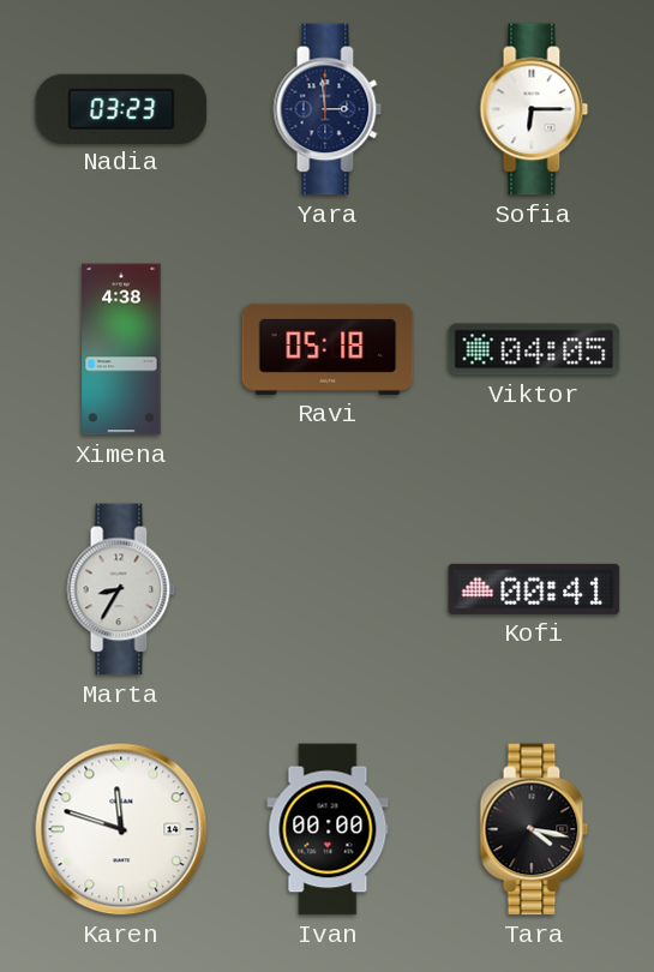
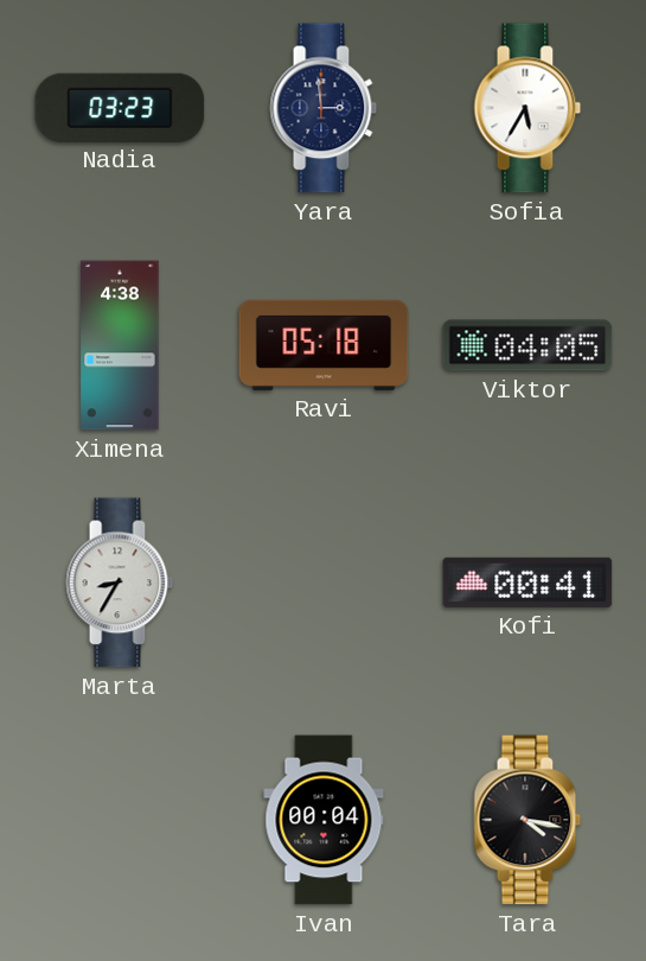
Sofia: 6:15 -> 5:35 (527, 108)
Karen: 11:48 -> none (121, 829)
Ivan: 00:00 -> 00:04 (324, 820)
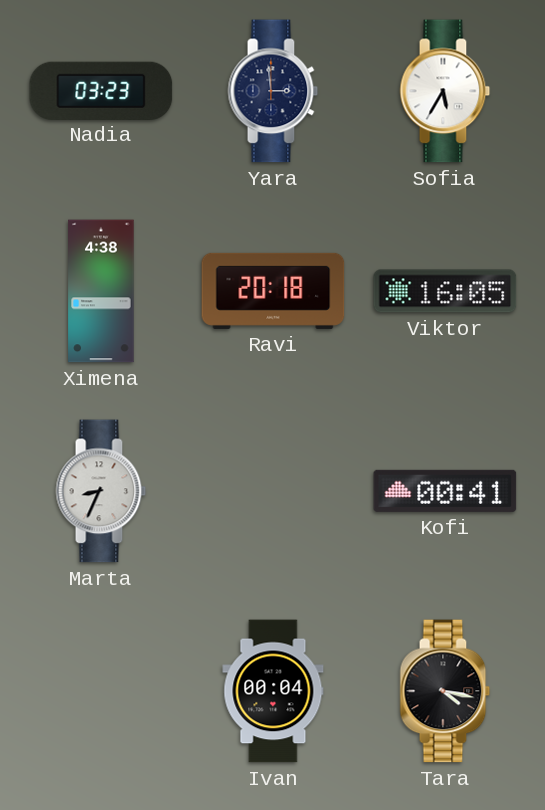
Ravi: 05:18 -> 20:18 (273, 291)
Viktor: 04:05 -> 16:05 (445, 291)
Marta: 8:35 -> 8:34 (101, 491)
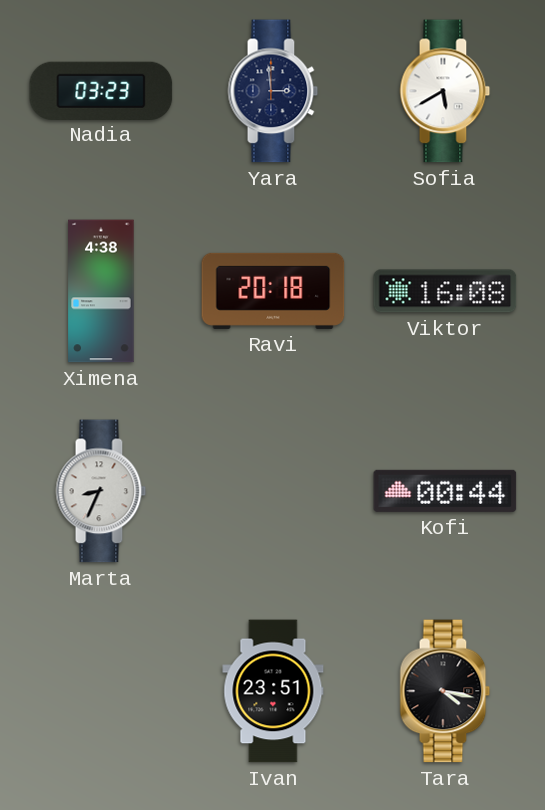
Sofia: 5:35 -> 5:40 (445, 91)
Viktor: 16:05 -> 16:08 (445, 291)
Kofi: 00:41 -> 00:44 (445, 491)
Ivan: 00:04 -> 23:51 (273, 691)
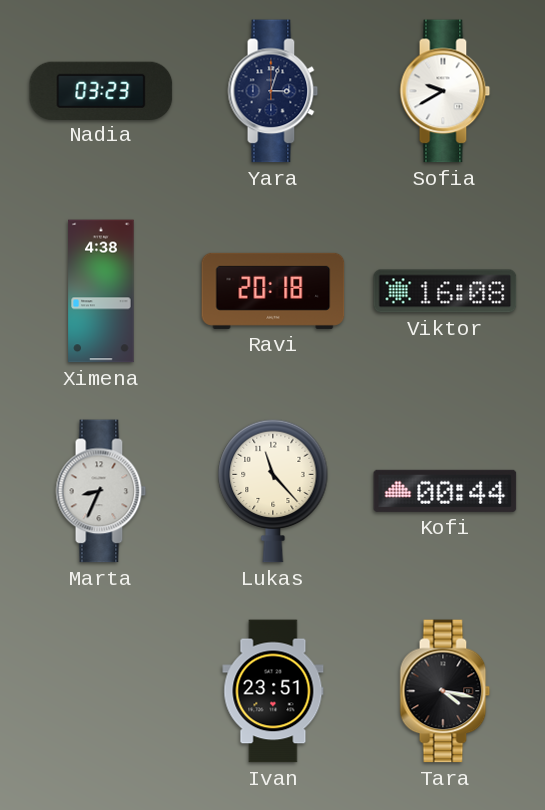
Yara: 2:59 -> 3:03 (273, 91)
Sofia: 5:40 -> 9:40 (445, 91)
Lukas: none -> 11:23 (273, 491)
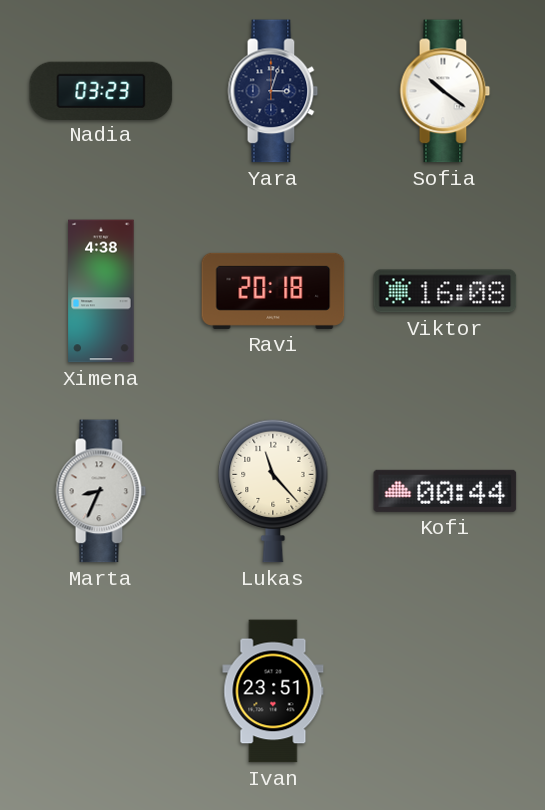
Sofia: 9:40 -> 10:21 (445, 91)
Tara: 4:17 -> none (445, 691)
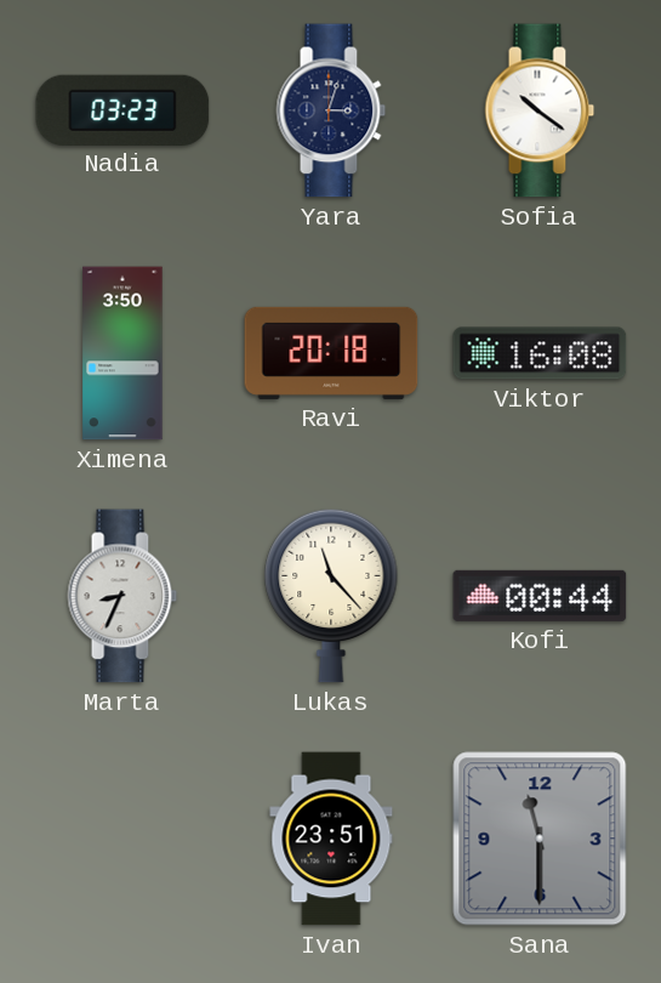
Ximena: 4:38 -> 3:50 (122, 353)
Sana: none -> 11:30 (540, 839)
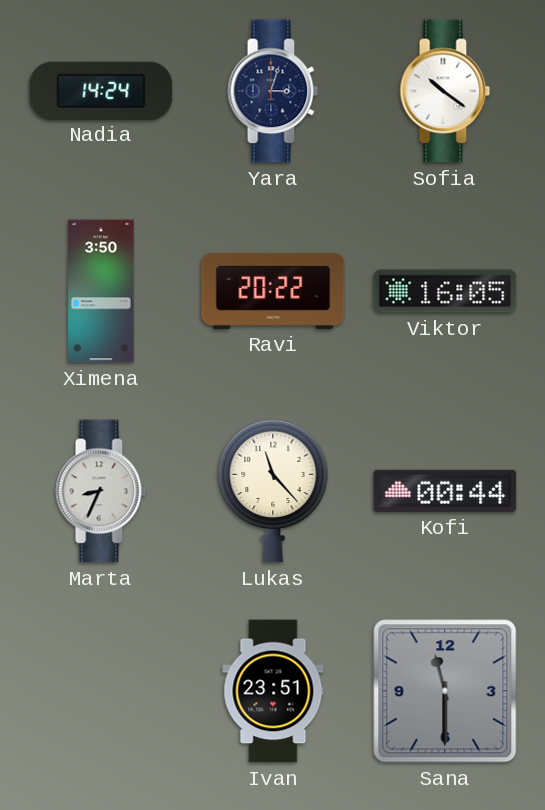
Nadia: 03:23 -> 14:24 (101, 90)
Ravi: 20:18 -> 20:22 (273, 291)
Viktor: 16:08 -> 16:05 (445, 291)
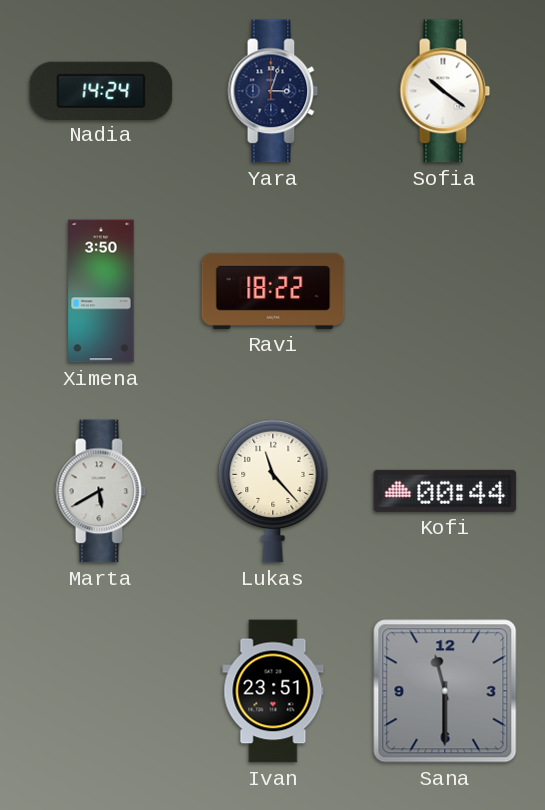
Ravi: 20:22 -> 18:22 (273, 291)
Viktor: 16:05 -> none (445, 291)
Marta: 8:34 -> 5:40 (101, 491)
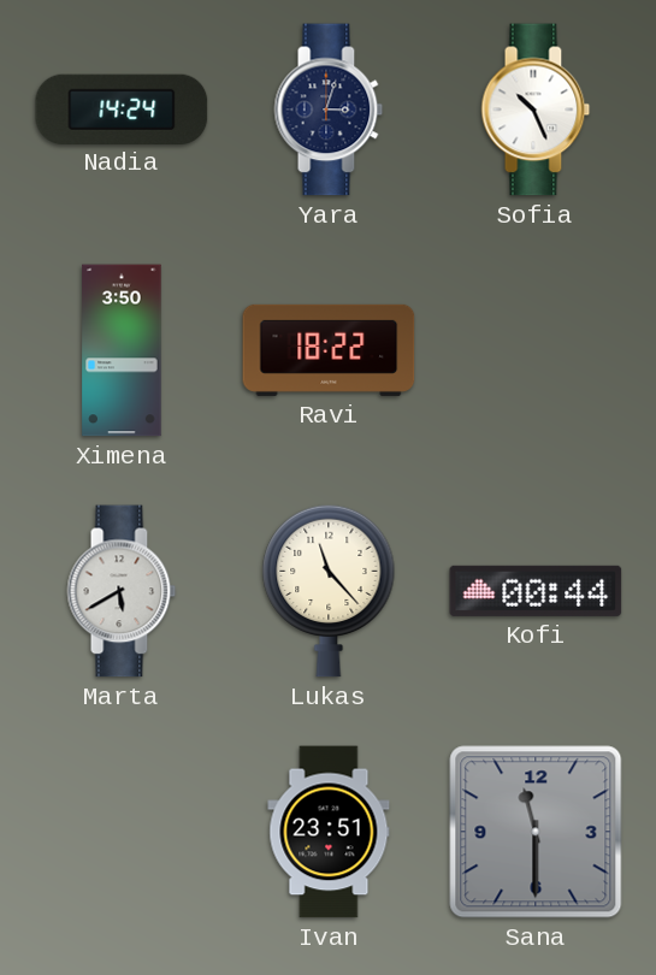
Sofia: 10:21 -> 10:26 (536, 110)
